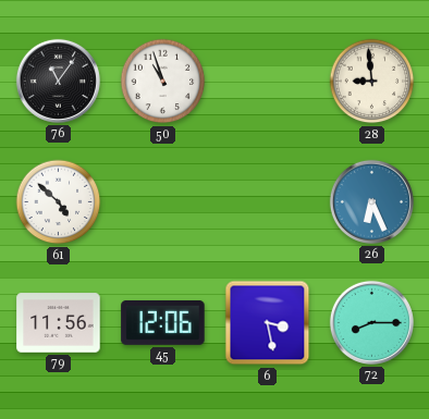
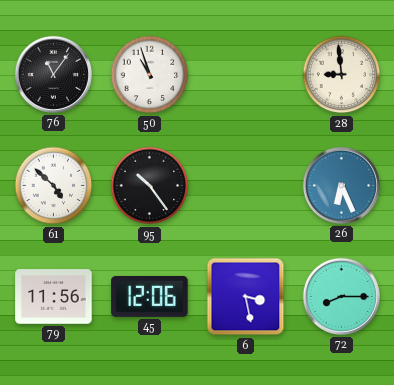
95: none -> 10:24 (150, 186)
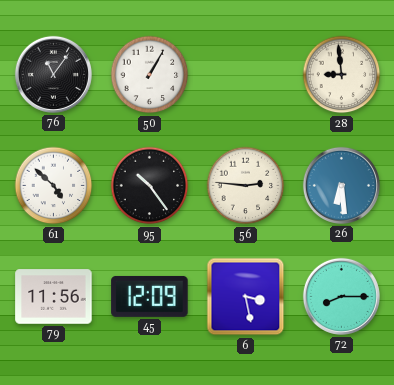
50: 10:57 -> 1:05 (150, 75)
56: none -> 2:46 (246, 186)
26: 6:26 -> 6:29 (341, 185)
45: 12:06 -> 12:09 (150, 296)
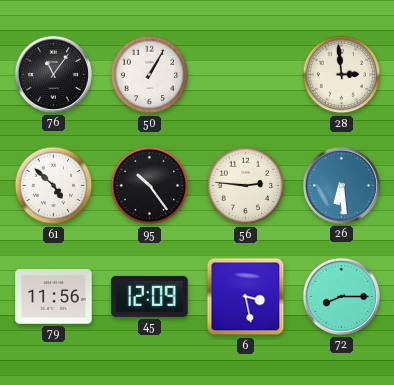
28: 8:59 -> 2:59 (342, 75)
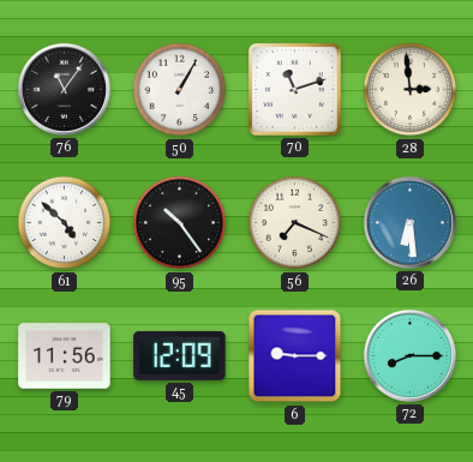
70: none -> 11:12 (295, 90)
56: 2:46 -> 7:19 (295, 223)
6: 3:28 -> 9:15 (295, 356)
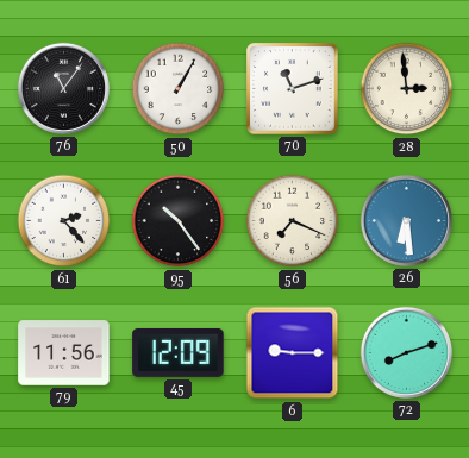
61: 4:52 -> 2:23 (64, 221)
72: 8:15 -> 8:12 (406, 352)
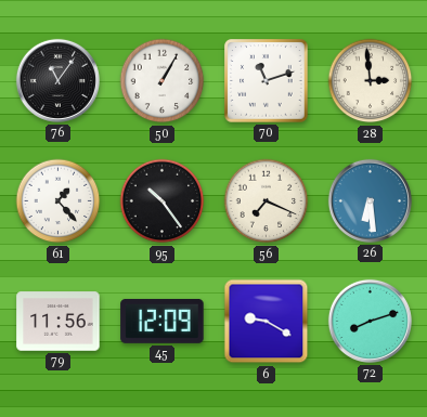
61: 2:23 -> 1:23 (59, 201)
6: 9:15 -> 9:20 (267, 322)
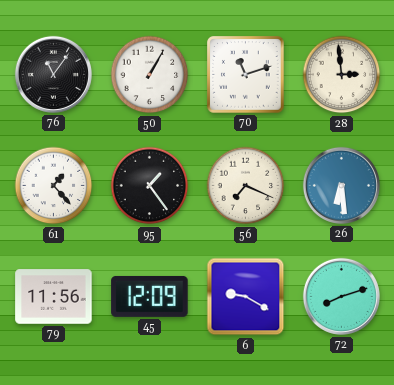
95: 10:24 -> 1:24 (150, 186)
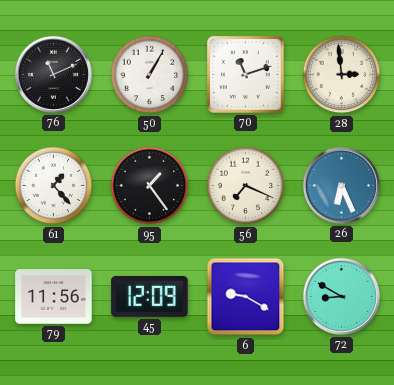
76: 11:06 -> 11:11 (53, 74)
26: 6:29 -> 6:26 (341, 185)
72: 8:12 -> 8:50 (341, 296)
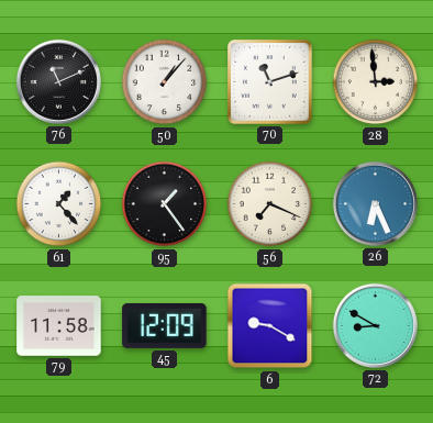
50: 1:05 -> 1:07 (165, 82)
79: 11:56 -> 11:58 (59, 326)
